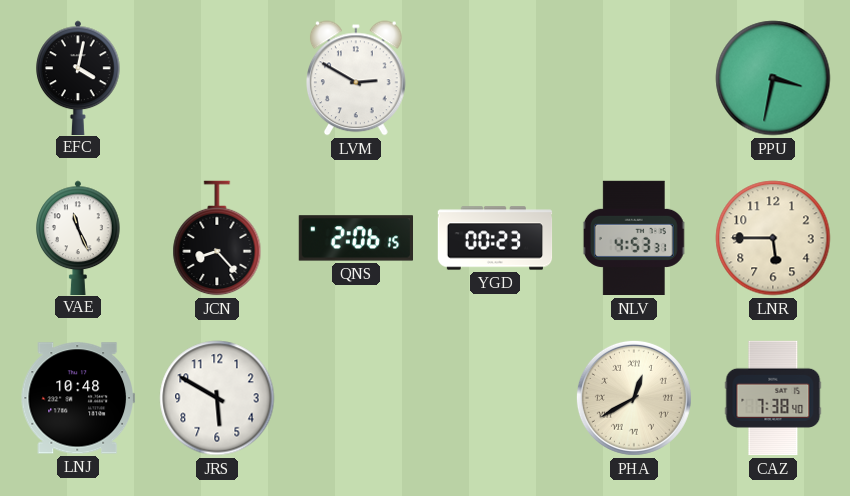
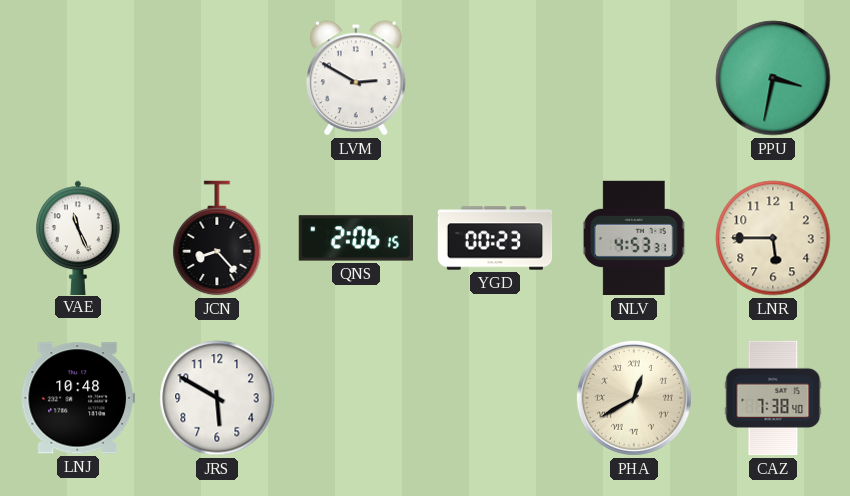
EFC: 4:02 -> none (78, 77)
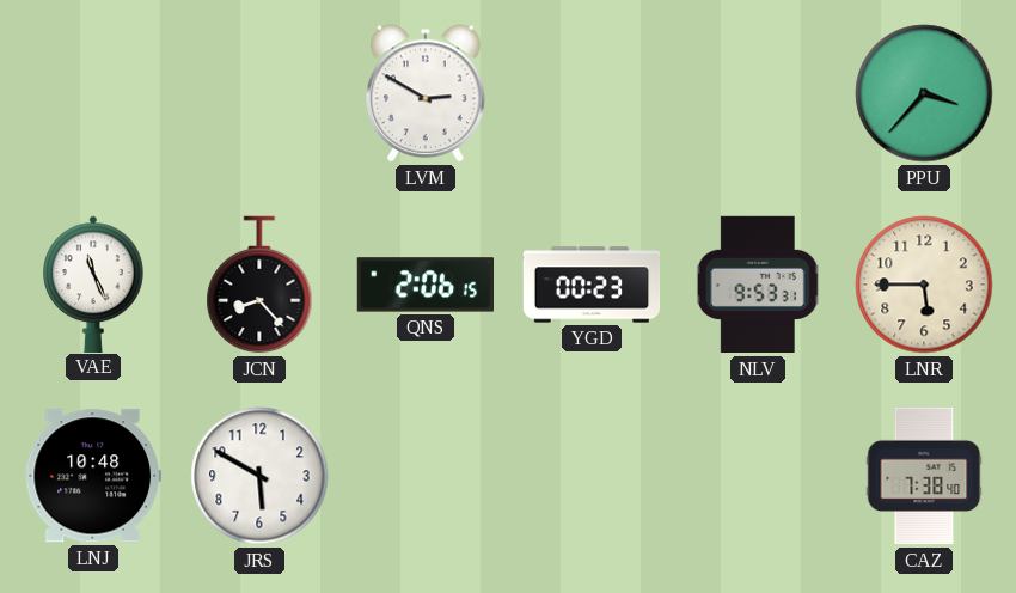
PPU: 3:32 -> 3:37 (924, 93)
NLV: 4:53 -> 9:53 (758, 285)
PHA: 12:40 -> none (634, 398)
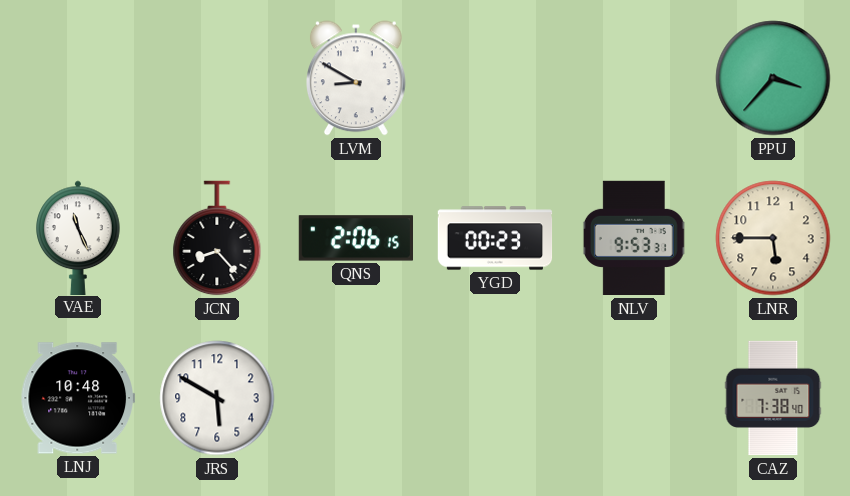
LVM: 2:50 -> 8:50 (357, 78)
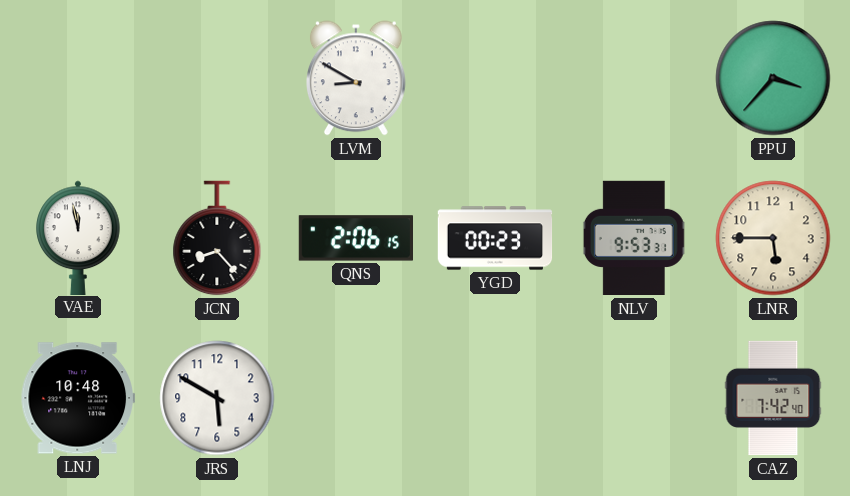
VAE: 11:26 -> 11:58 (78, 237)
CAZ: 7:38 -> 7:42 (773, 398)
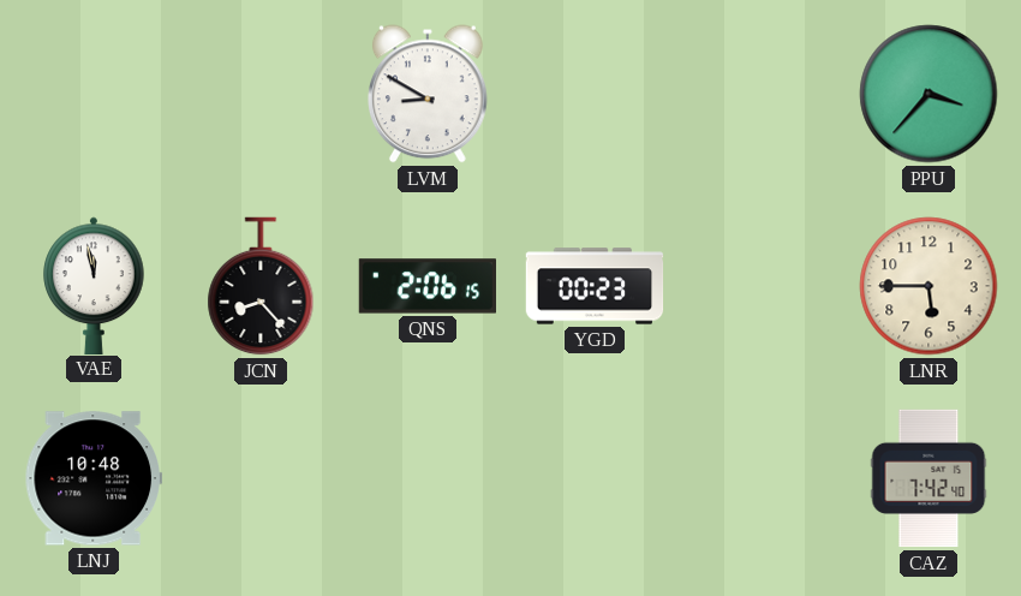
NLV: 9:53 -> none (634, 238)
JRS: 5:50 -> none (217, 398)
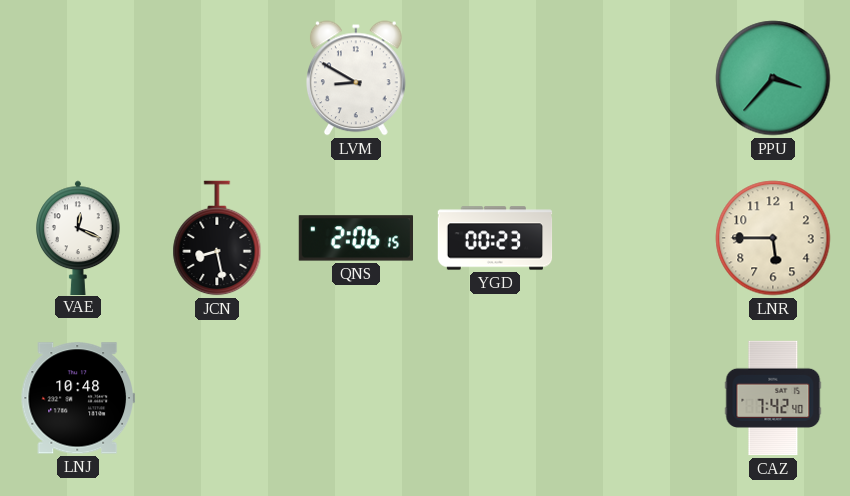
VAE: 11:58 -> 12:19 (78, 237)
JCN: 8:23 -> 8:28 (217, 238)
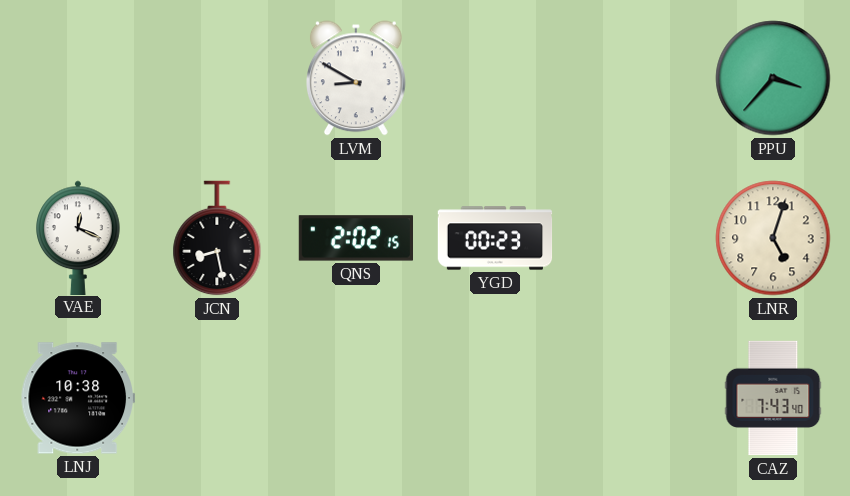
QNS: 2:06 -> 2:02 (355, 238)
LNR: 5:45 -> 5:03 (773, 238)
LNJ: 10:48 -> 10:38 (78, 398)
CAZ: 7:42 -> 7:43 (773, 398)
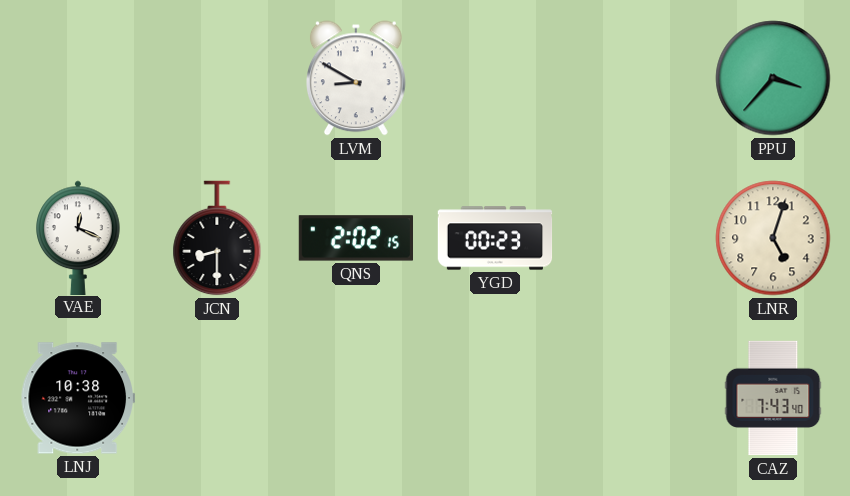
JCN: 8:28 -> 8:30 (217, 238)
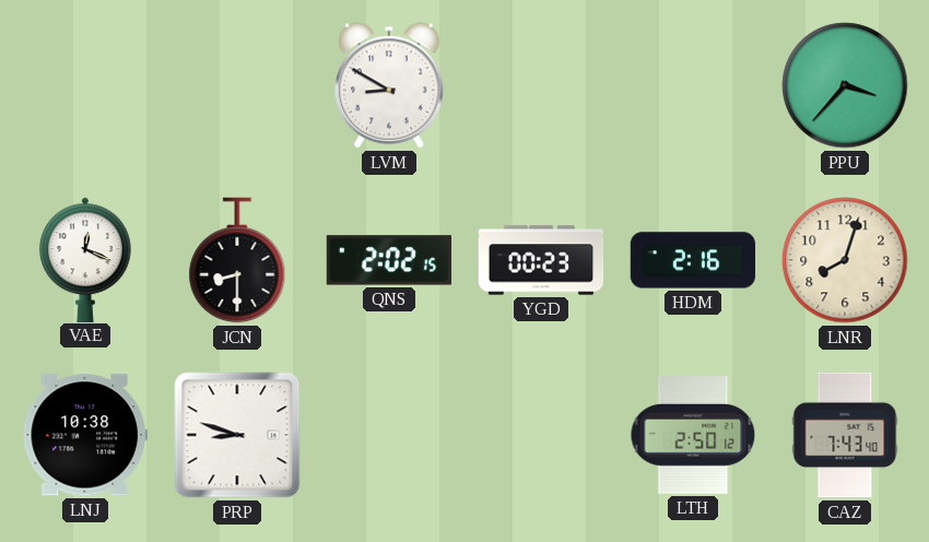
HDM: none -> 2:16 (693, 260)
LNR: 5:03 -> 8:03 (845, 260)
PRP: none -> 8:48 (237, 435)
LTH: none -> 2:50 (693, 436)
